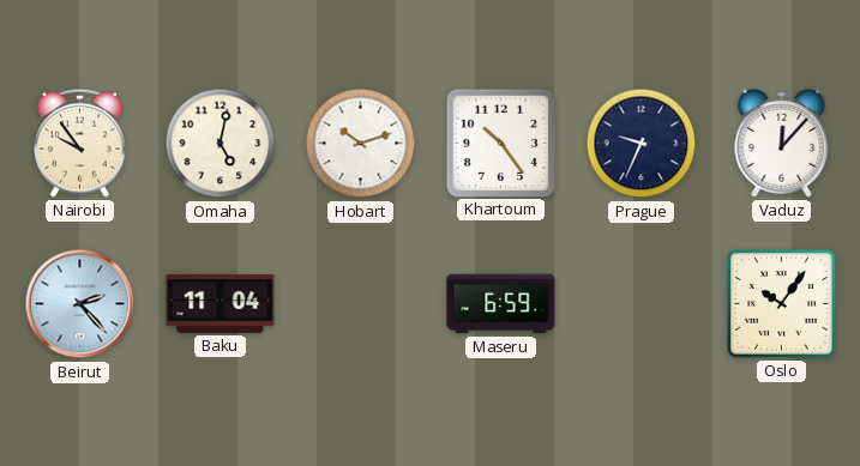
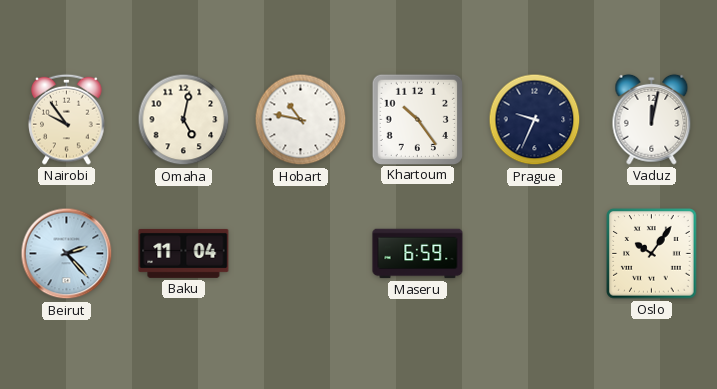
Hobart: 10:12 -> 10:47 (301, 120)
Vaduz: 12:07 -> 12:02 (652, 119)
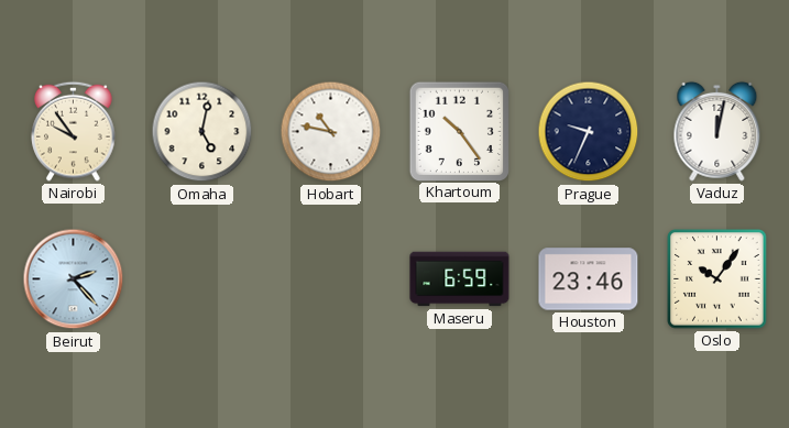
Baku: 11:04 -> none (184, 253)
Houston: none -> 23:46 (589, 279)
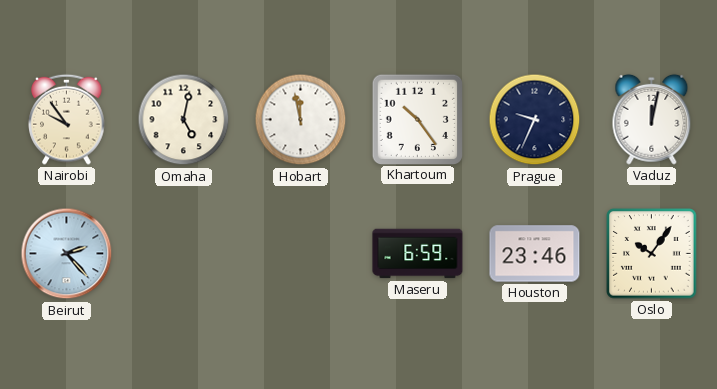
Hobart: 10:47 -> 11:58 (301, 120)
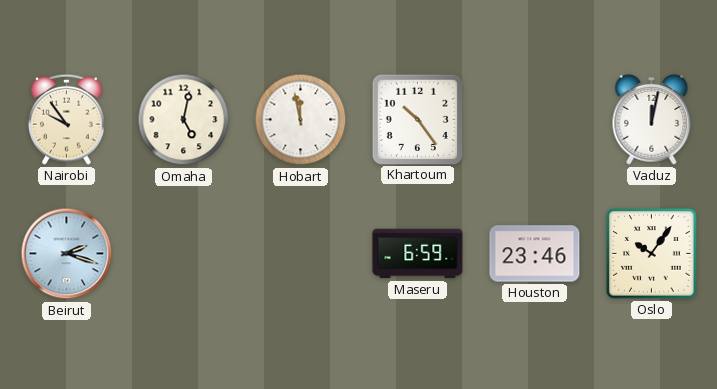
Prague: 9:34 -> none (535, 120)
Beirut: 2:23 -> 2:18 (67, 254)
